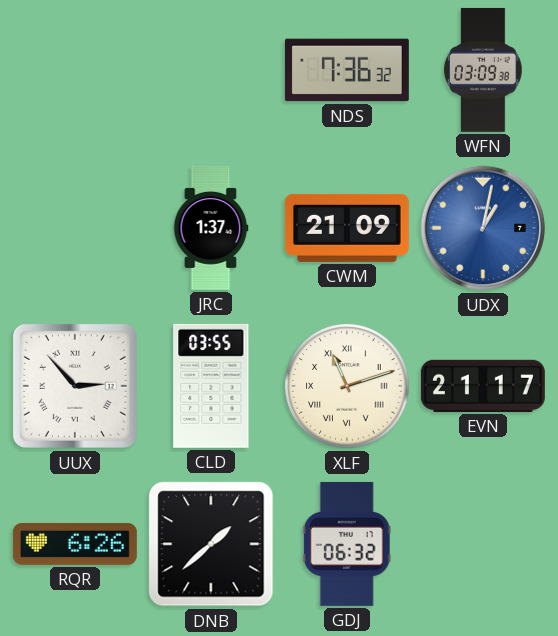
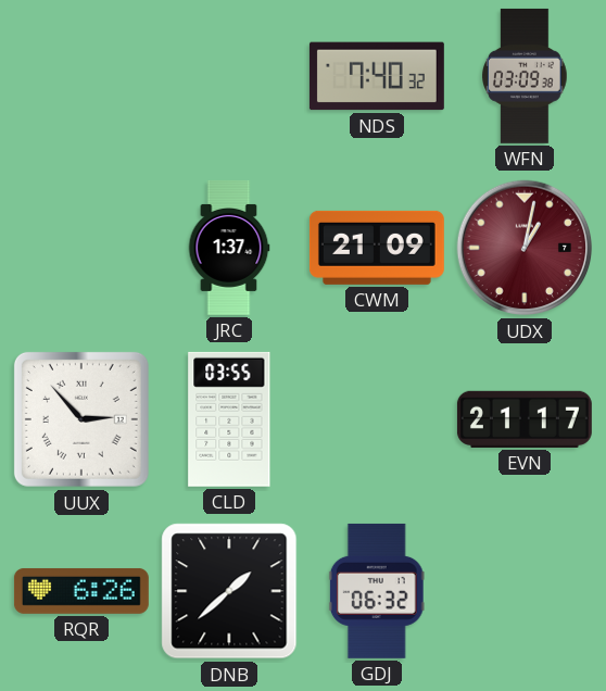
NDS: 7:36 -> 7:40 (377, 76)
UDX dial: blue -> burgundy (525, 248)
XLF: 11:12 -> none (347, 386)
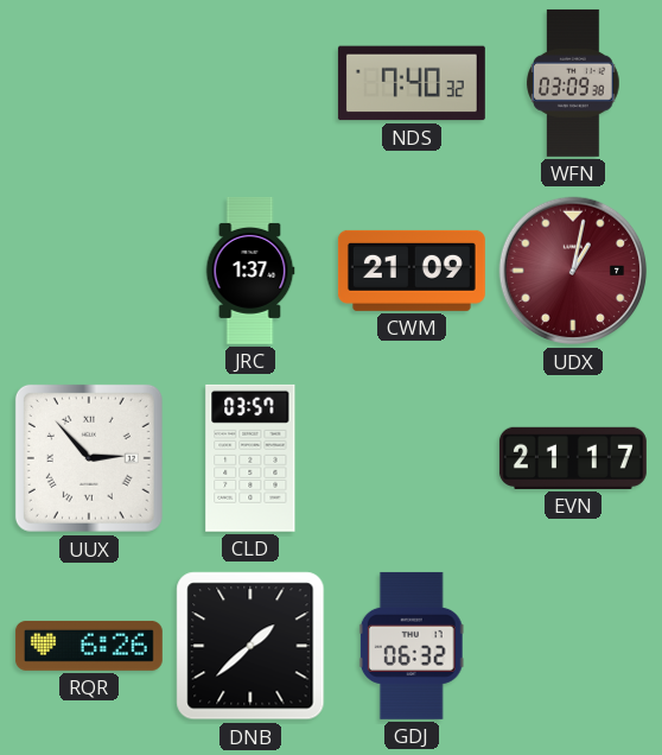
CLD: 03:55 -> 03:57 (250, 458)
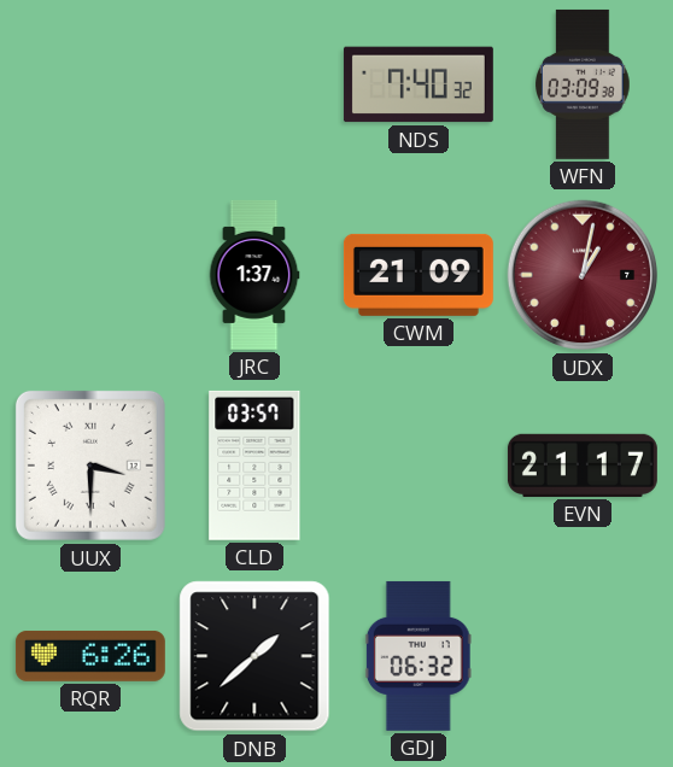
UUX: 2:53 -> 3:30 (90, 466)
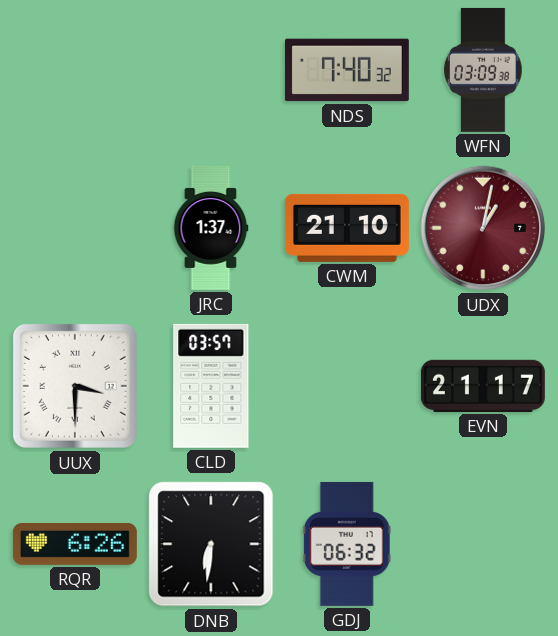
CWM: 21:09 -> 21:10 (347, 228)
DNB: 1:38 -> 6:31 (211, 544)
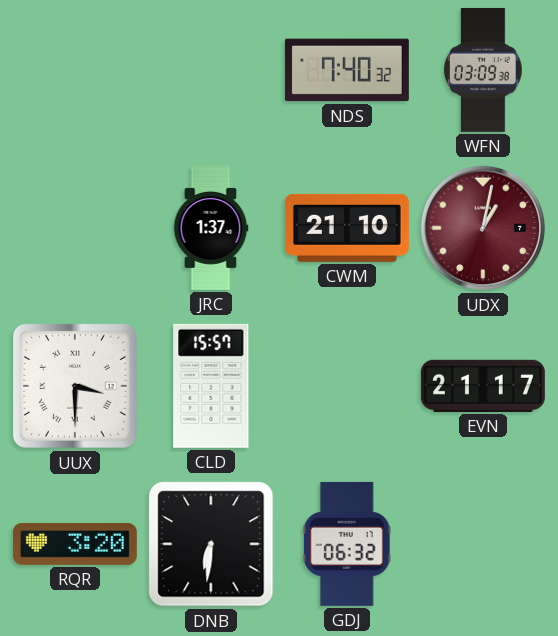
CLD: 03:57 -> 15:57 (211, 386)
RQR: 6:26 -> 3:20 (75, 544)
